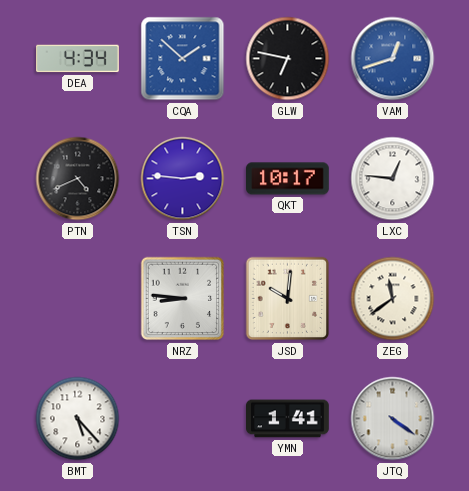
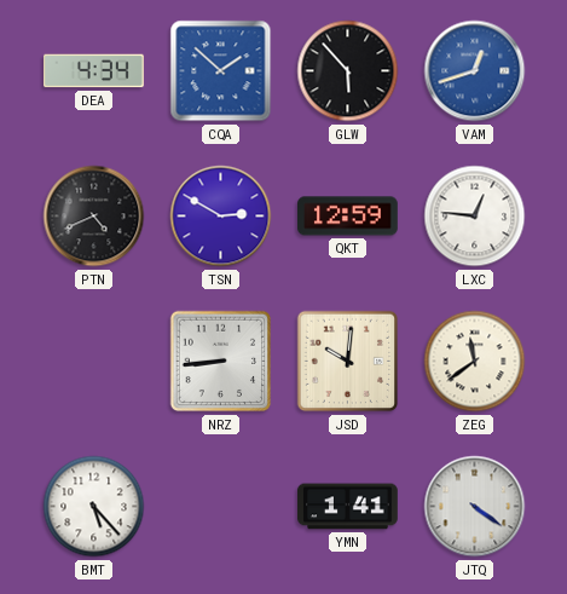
GLW: 6:47 -> 5:53 (348, 71)
TSN: 2:46 -> 2:50 (221, 217)
QKT: 10:17 -> 12:59 (348, 217)
NRZ: 8:46 -> 8:44 (221, 362)
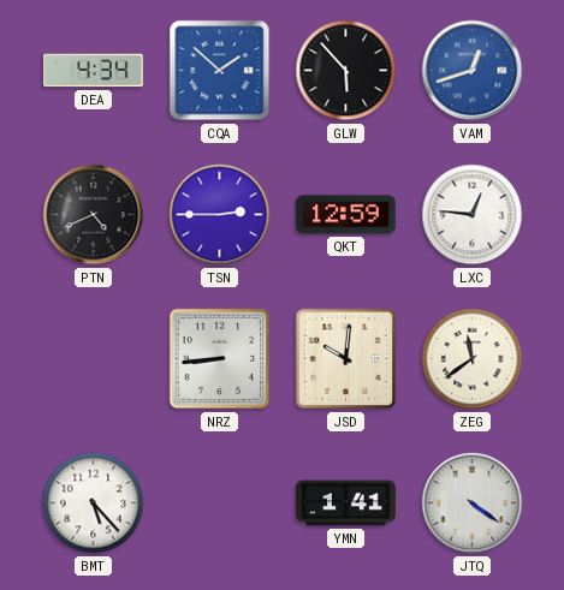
TSN: 2:50 -> 2:45 (220, 215)
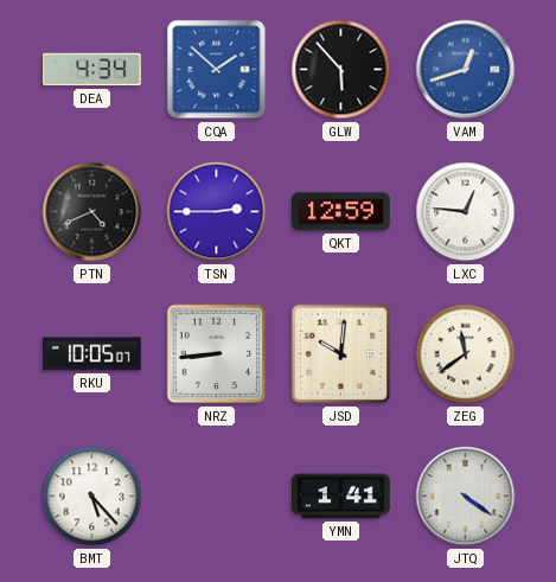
RKU: none -> 10:05 (92, 354)
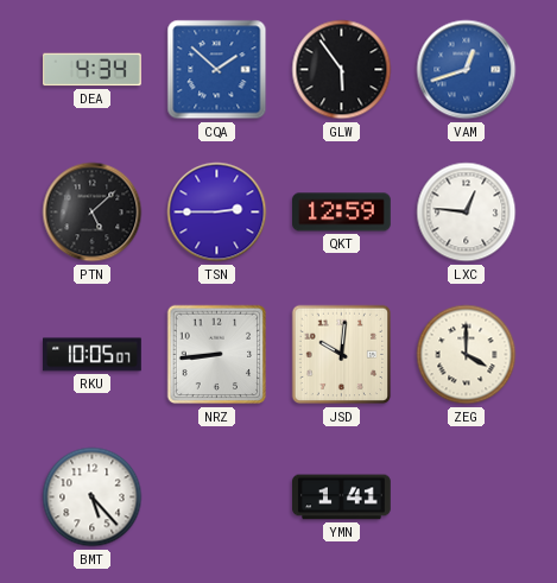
GLW: 5:53 -> 5:54 (342, 70)
PTN: 4:41 -> 5:08 (93, 213)
ZEG: 11:39 -> 4:00 (467, 355)
JTQ: 4:21 -> none (466, 497)
